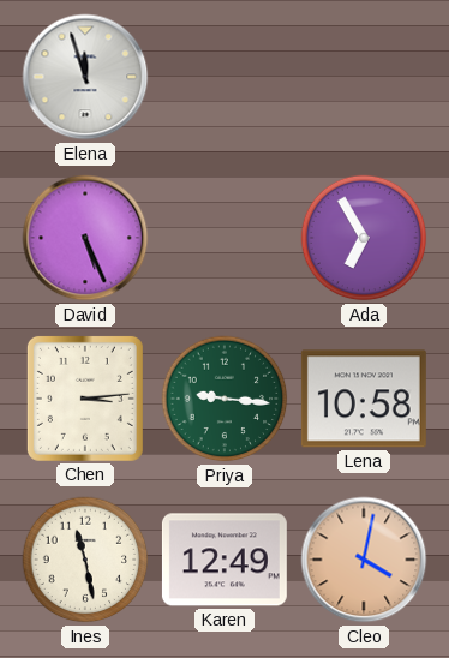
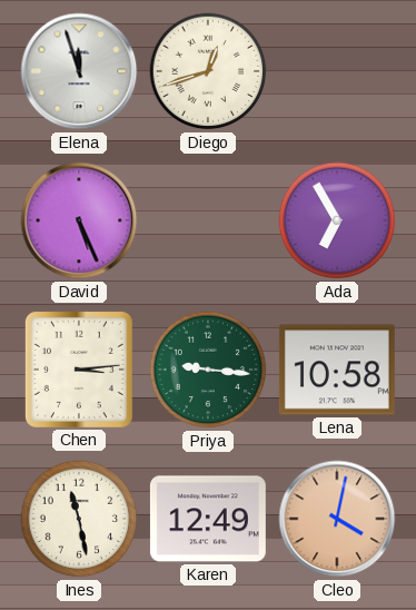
Diego: none -> 12:42 (208, 71)
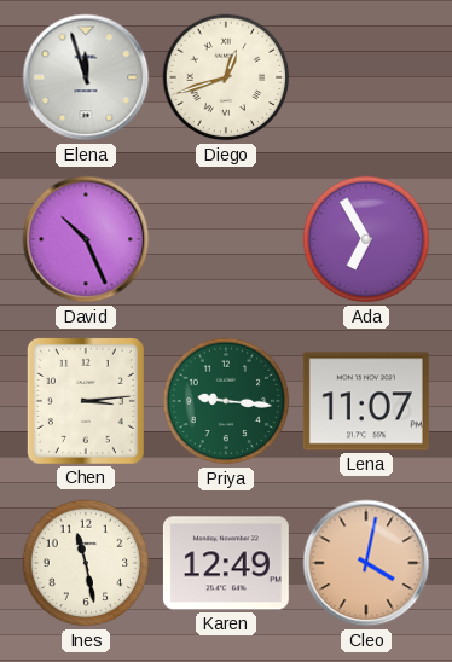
David: 5:26 -> 10:26 (86, 239)
Lena: 10:58 -> 11:07 (366, 401)
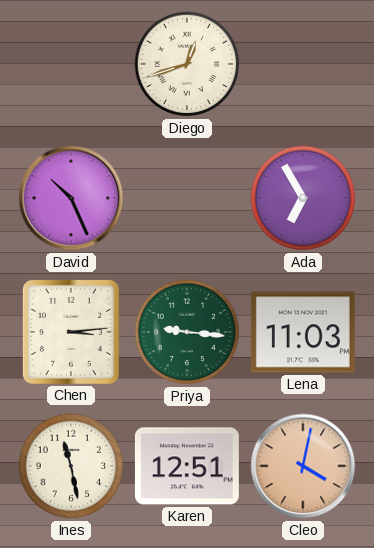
Elena: 11:57 -> none (86, 77)
Lena: 11:07 -> 11:03 (303, 332)
Karen: 12:49 -> 12:51 (187, 466)
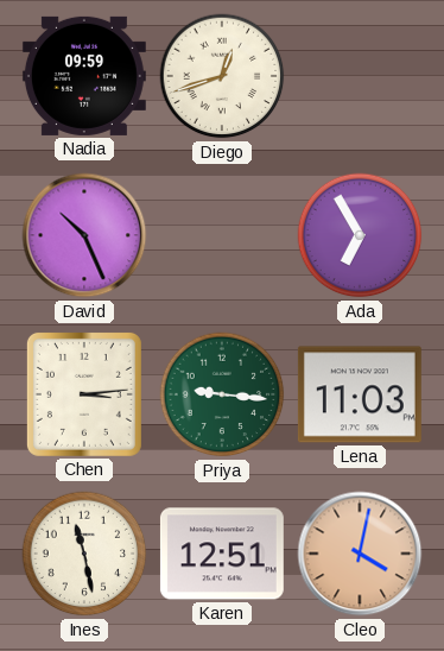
Nadia: none -> 09:59 (84, 76)
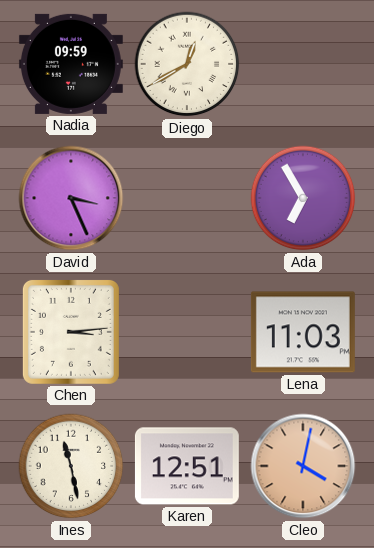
Diego: 12:42 -> 12:40 (187, 64)
David: 10:26 -> 3:26 (71, 198)
Priya: 9:16 -> none (222, 394)
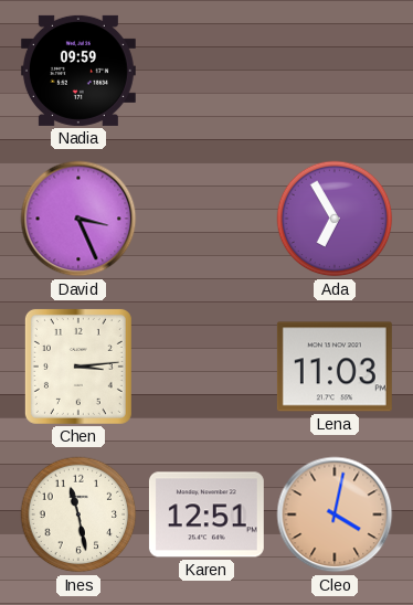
Diego: 12:40 -> none (187, 64)
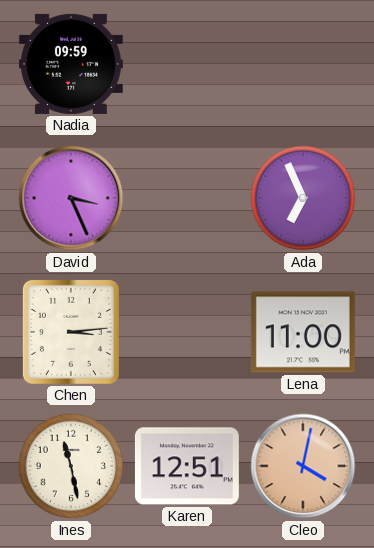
Ada: 6:55 -> 6:56 (303, 198)
Lena: 11:03 -> 11:00 (303, 332)
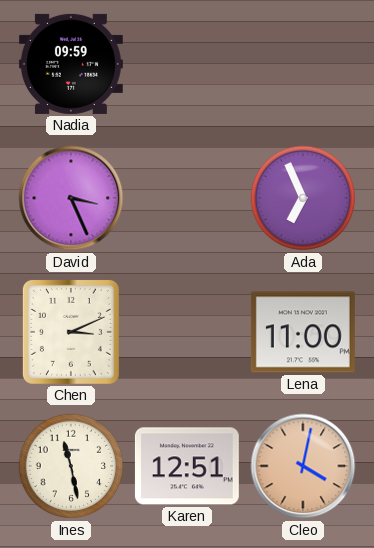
Chen: 3:14 -> 3:11 (71, 332)
